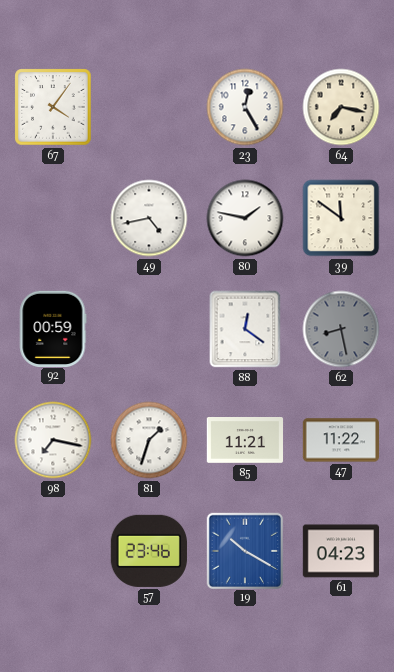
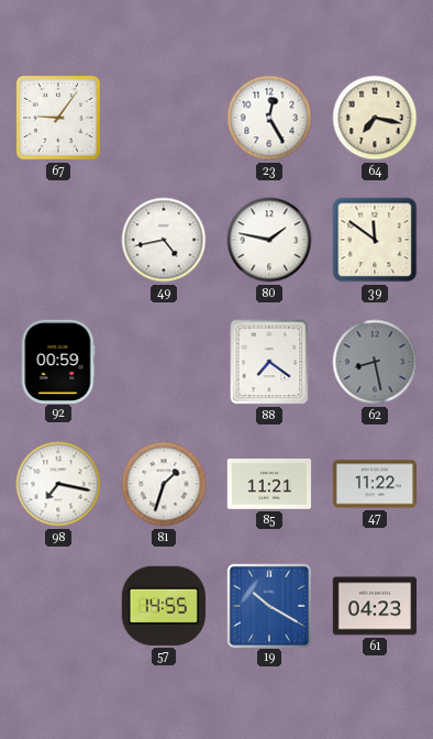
67: 4:06 -> 9:06 (58, 118)
88: 12:21 -> 7:21 (269, 362)
57: 23:46 -> 14:55 (164, 606)
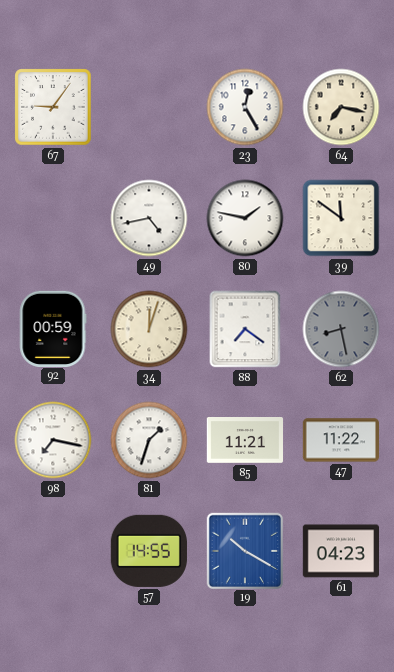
34: none -> 12:03 (149, 329)
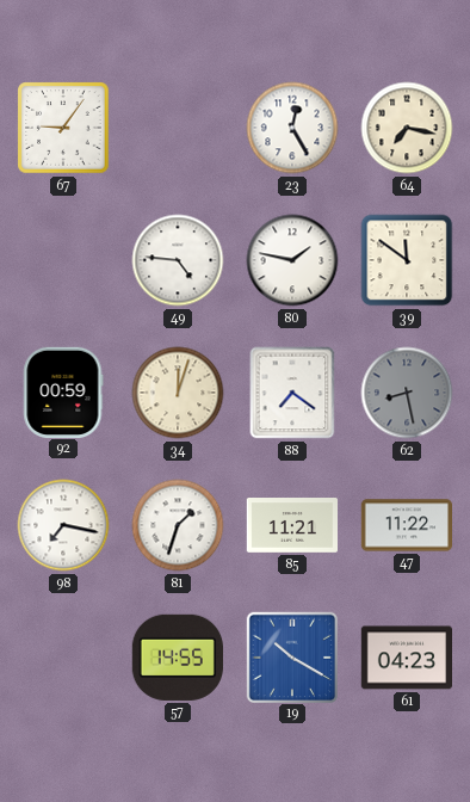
49: 4:43 -> 4:46 (178, 260)
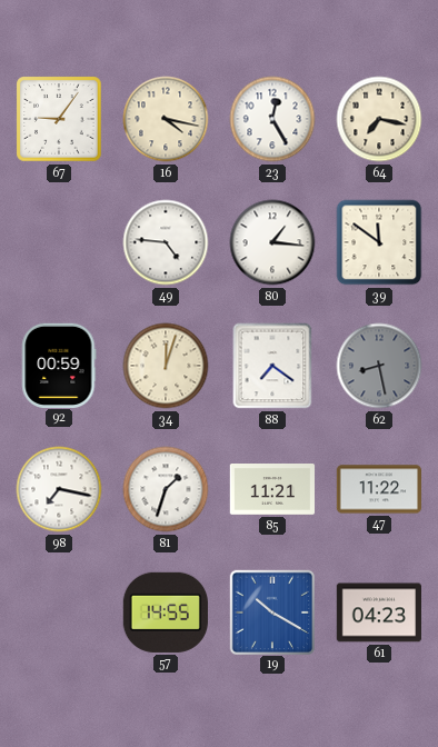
16: none -> 4:17 (166, 119)
80: 1:47 -> 1:16 (272, 242)
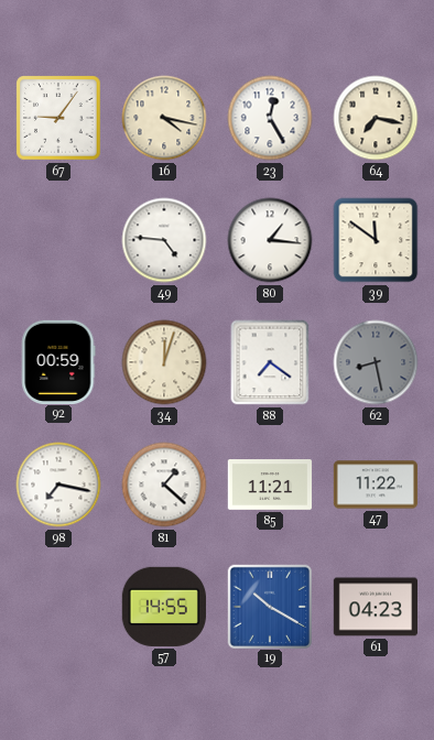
81: 1:33 -> 1:22 (164, 485)
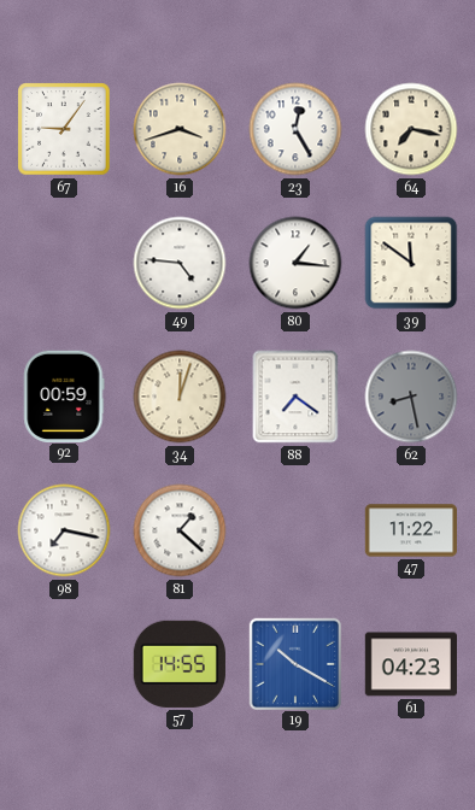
16: 4:17 -> 3:42 (180, 129)
85: 11:21 -> none (270, 486)
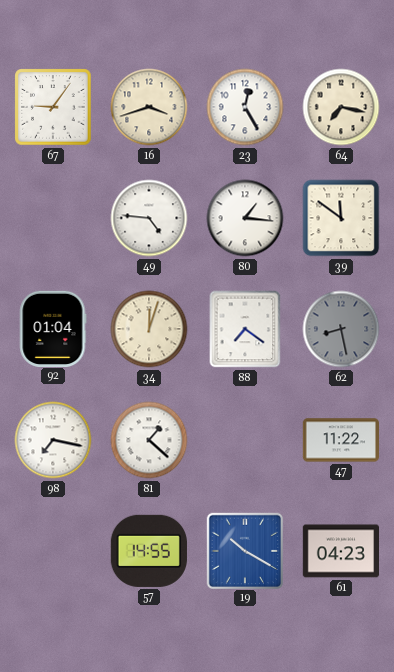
92: 00:59 -> 01:04 (53, 328)
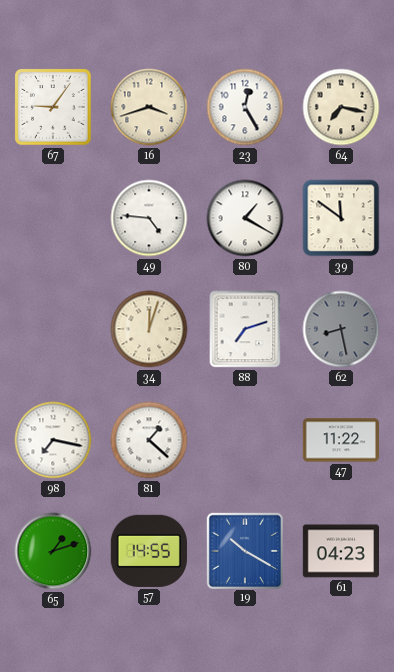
80: 1:16 -> 1:20 (245, 218)
92: 01:04 -> none (53, 328)
88: 7:21 -> 7:12 (245, 329)
65: none -> 1:12 (53, 551)
